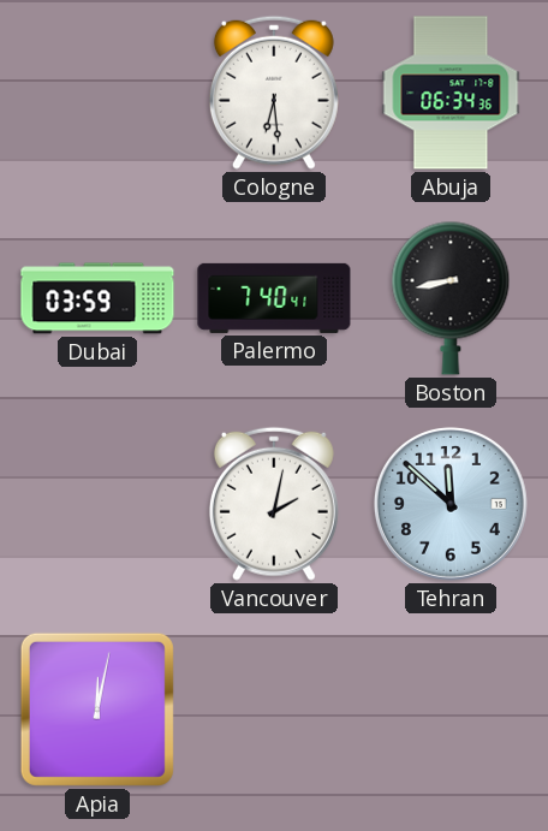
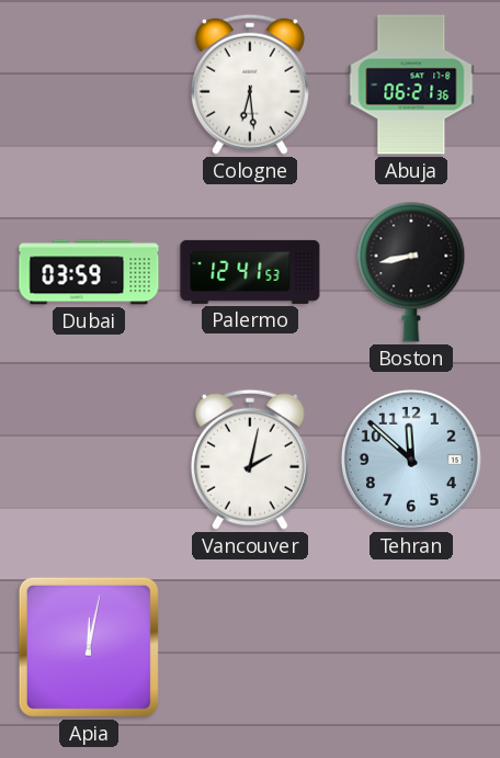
Abuja: 06:34 -> 06:21 (411, 84)
Palermo: 7:40 -> 12:41 (250, 272)
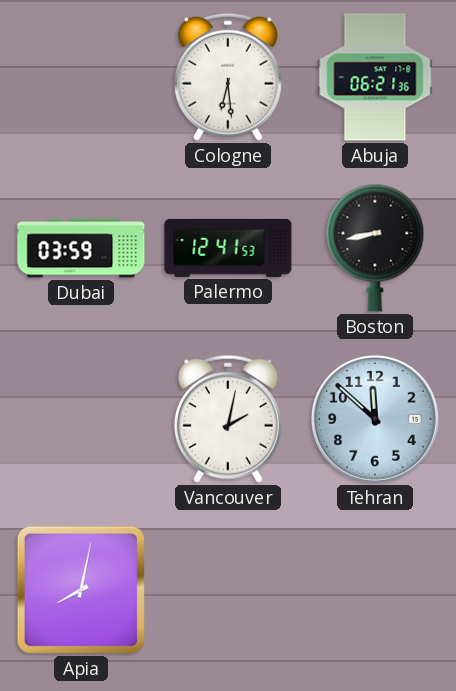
Apia: 12:02 -> 8:02 (81, 590)
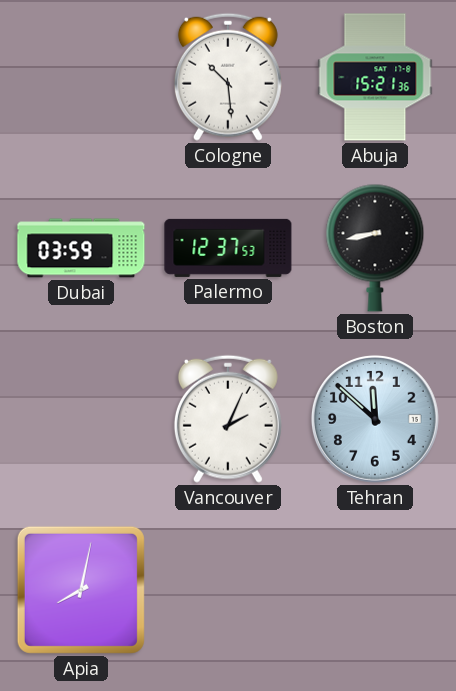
Cologne: 6:29 -> 10:29 (228, 77)
Abuja: 06:21 -> 15:21 (375, 77)
Palermo: 12:41 -> 12:37 (228, 248)
Vancouver: 2:02 -> 2:04 (228, 419)
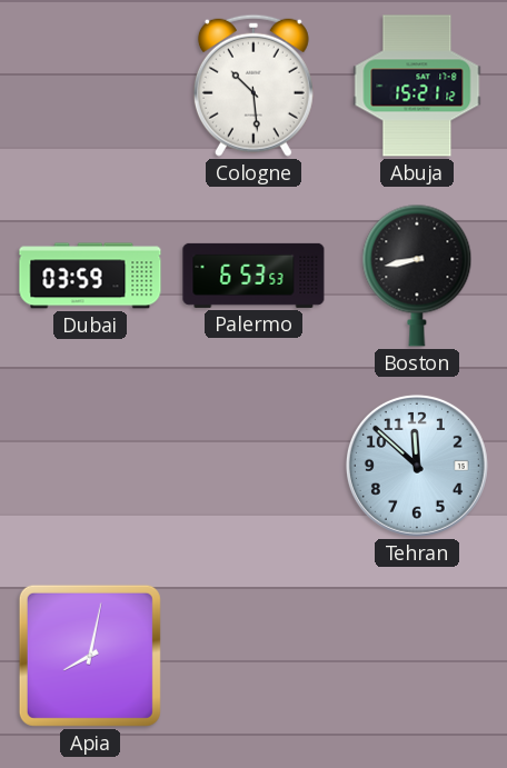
Abuja: 15:21:36 -> 15:21:12 (417, 86)
Palermo: 12:37 -> 6:53 (254, 276)
Vancouver: 2:04 -> none (228, 419)
